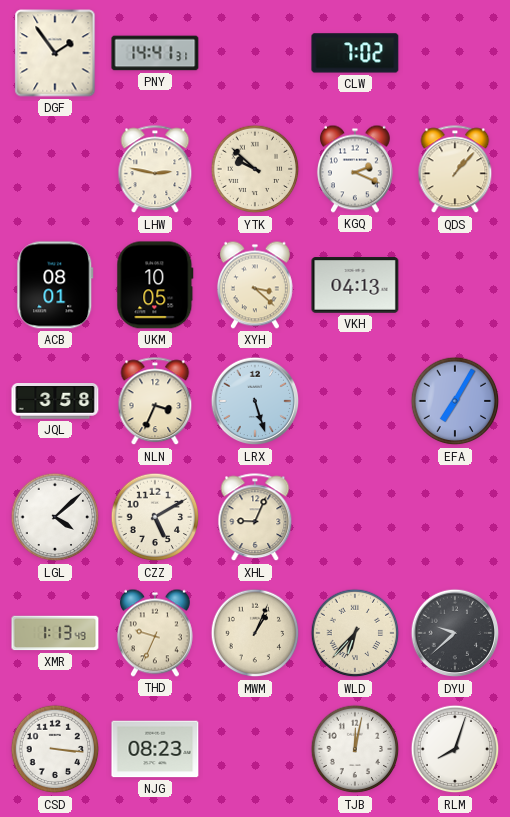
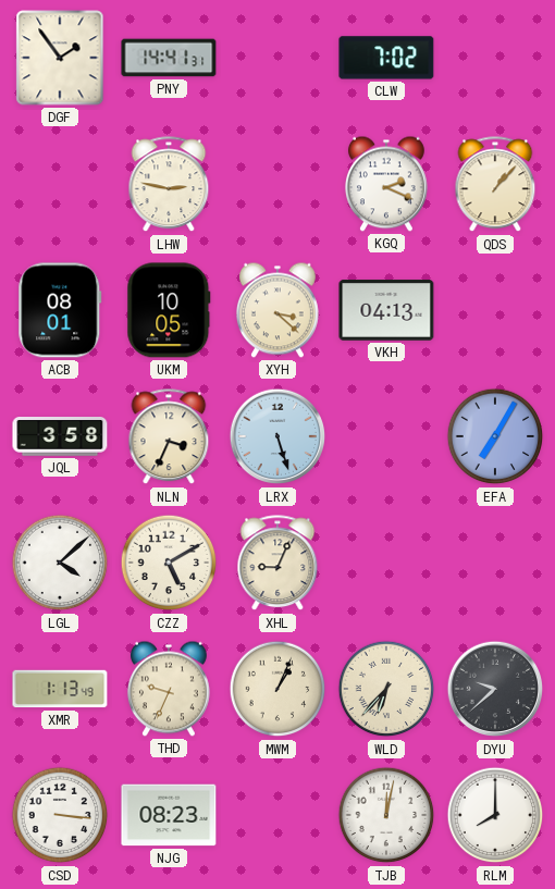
YTK: 9:52 -> none (255, 169)
RLM: 8:03 -> 8:00 (495, 815)
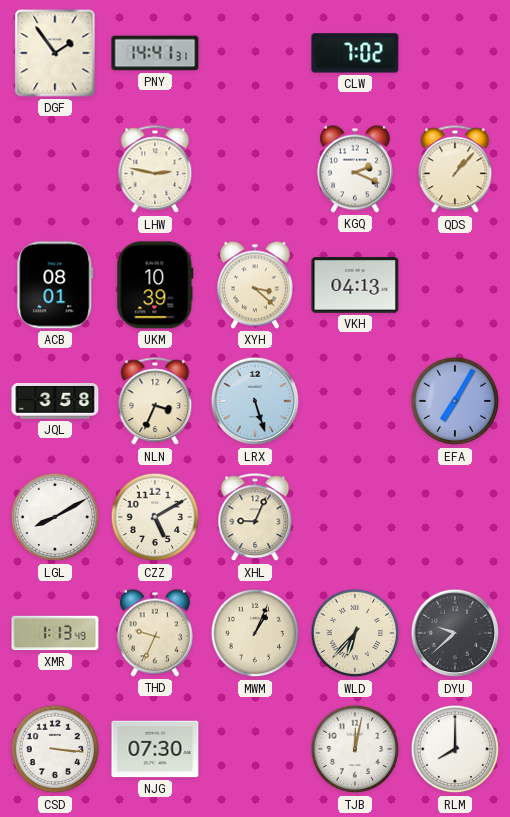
UKM: 10:05 -> 10:39 (155, 285)
LGL: 4:08 -> 8:10 (55, 517)
NJG: 08:23 -> 07:30 (155, 749)
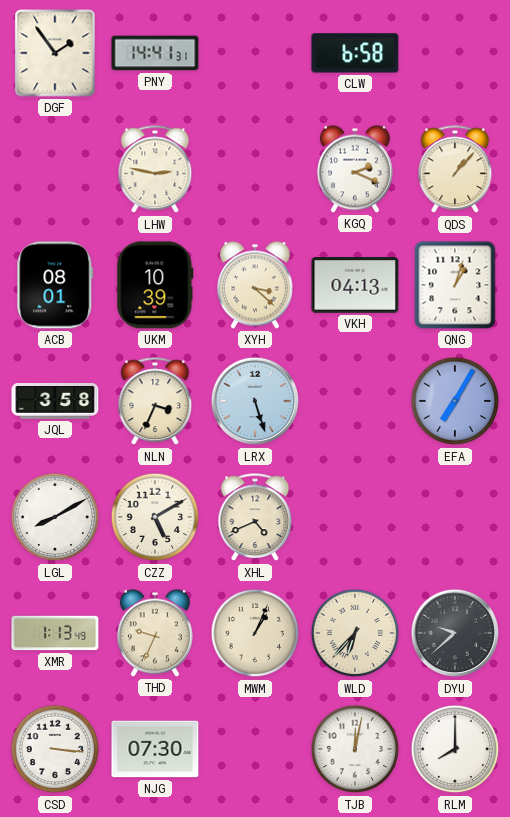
CLW: 7:02 -> 6:58 (355, 53)
QNG: none -> 1:03 (455, 285)
XHL: 9:04 -> 4:41 (255, 518)
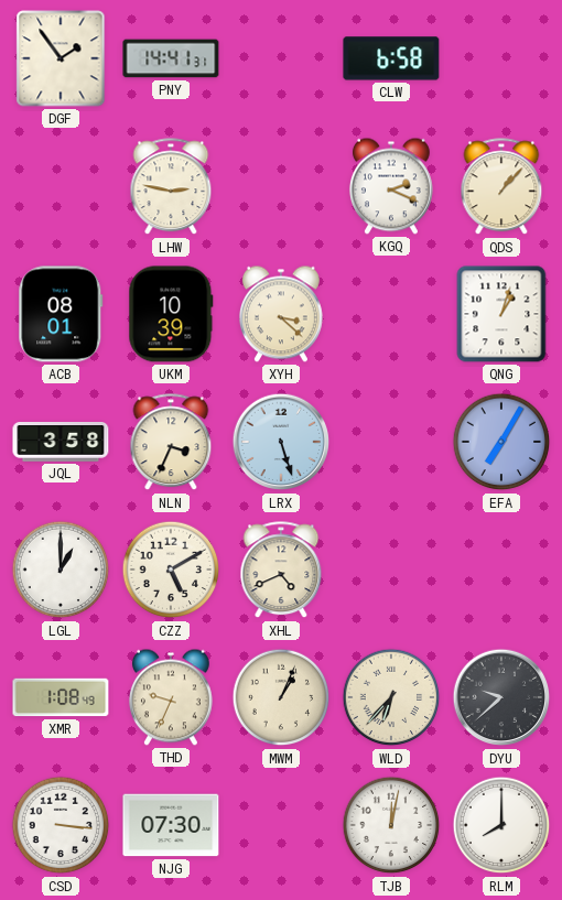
VKH: 04:13 -> none (355, 285)
LGL: 8:10 -> 1:00 (61, 570)
XMR: 1:13 -> 1:08 (61, 697)
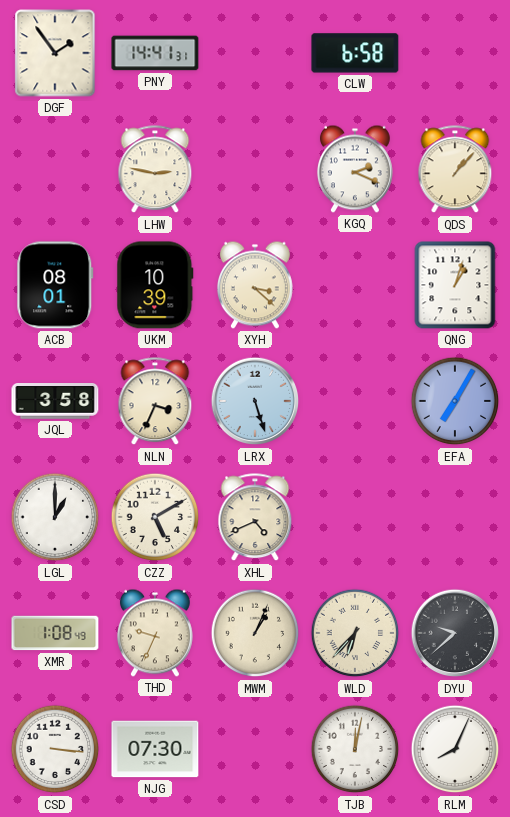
RLM: 8:00 -> 8:04 (455, 749)
